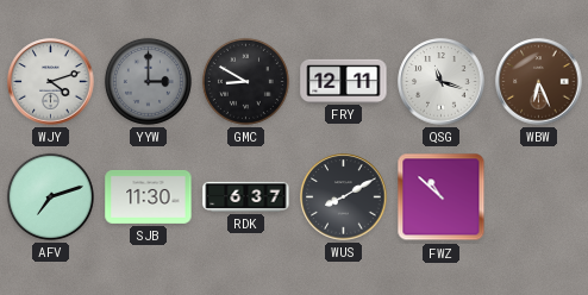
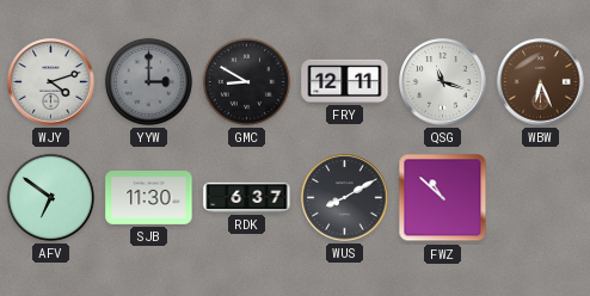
AFV: 7:12 -> 6:51 (50, 197)
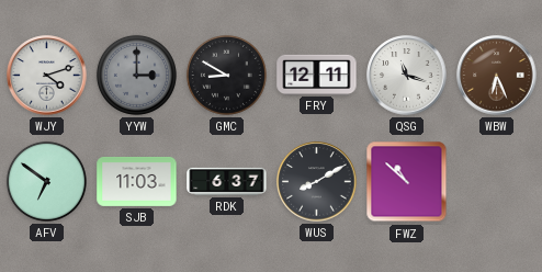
SJB: 11:30 -> 11:03 (137, 181)
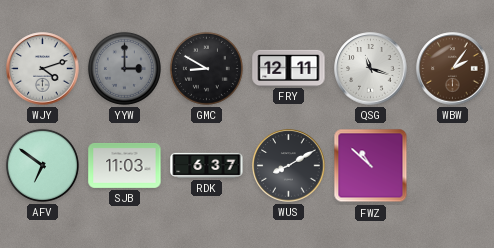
WBW: 6:26 -> 2:06 (453, 69)
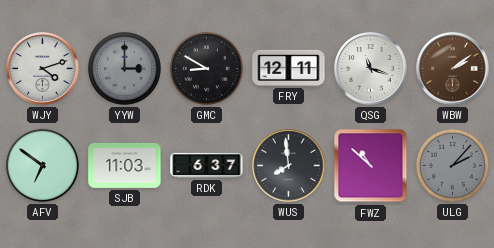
WBW: 2:06 -> 2:09 (453, 69)
WUS: 8:10 -> 7:59 (289, 166)
ULG: none -> 2:07 (452, 165)
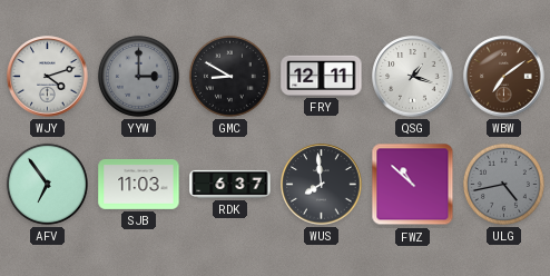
QSG: 11:18 -> 1:18 (413, 77)
WBW: 2:09 -> 7:09 (504, 77)
AFV: 6:51 -> 6:54 (47, 184)
ULG: 2:07 -> 4:43 (503, 184)
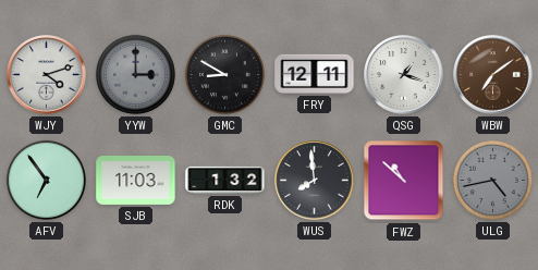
RDK: 6:37 -> 1:32 (225, 180)
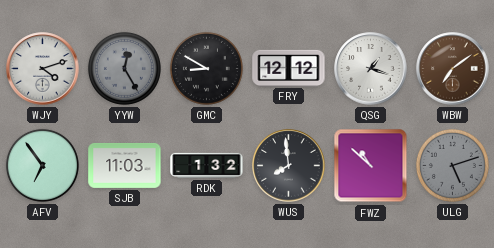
YYW: 3:00 -> 12:25 (124, 68)
FRY: 12:11 -> 12:12 (289, 68)
ULG: 4:43 -> 5:12 (452, 165)
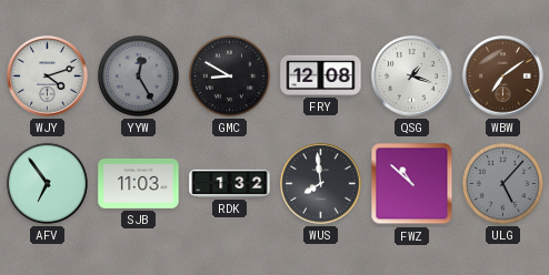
FRY: 12:12 -> 12:08 (321, 75)
ULG: 5:12 -> 5:07 (502, 183)
